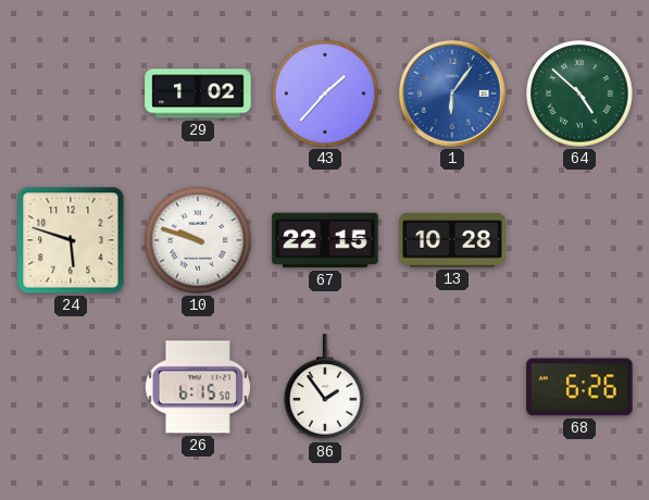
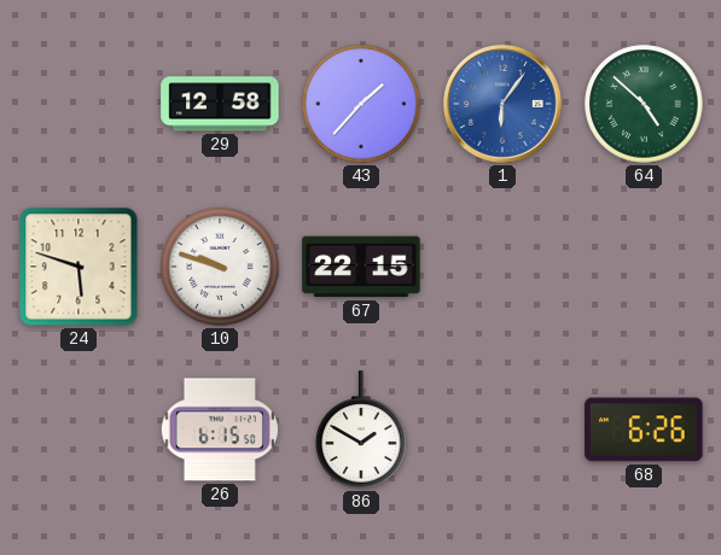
29: 1:02 -> 12:58 (220, 104)
13: 10:28 -> none (452, 240)
86: 1:54 -> 1:50 (361, 430)
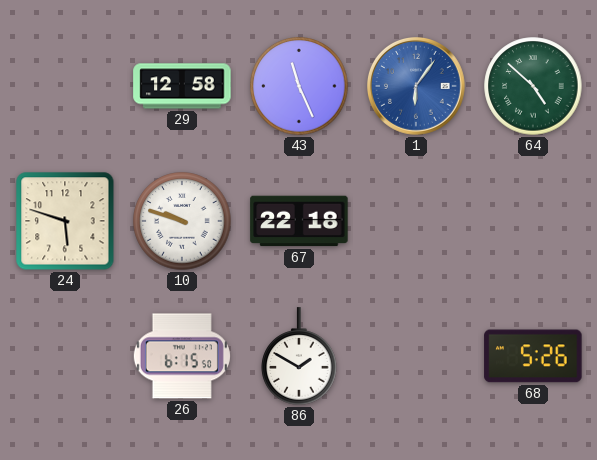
43: 1:37 -> 11:26 (299, 86)
67: 22:15 -> 22:18 (299, 221)
68: 6:26 -> 5:26 (533, 356)
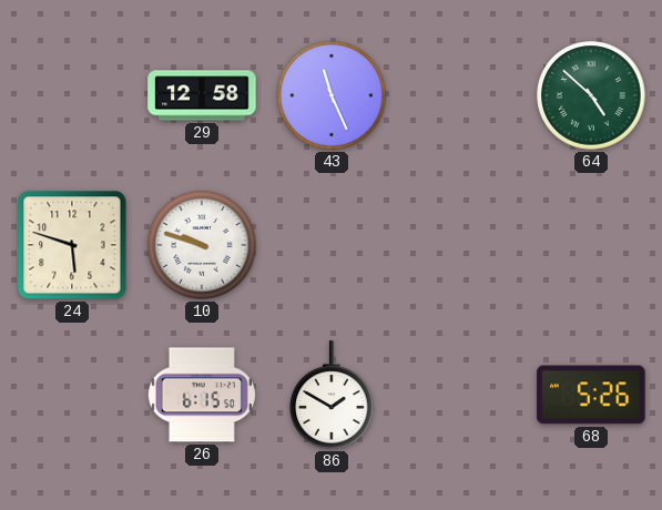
1: 6:06 -> none (417, 87)
67: 22:18 -> none (299, 221)
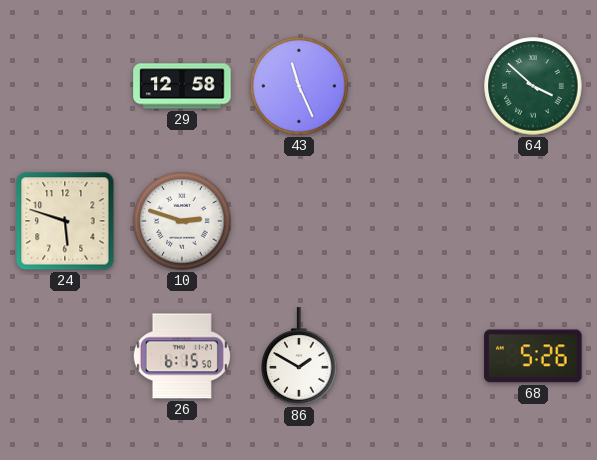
64: 4:52 -> 3:52 (533, 86)
10: 9:48 -> 2:48 (182, 221)
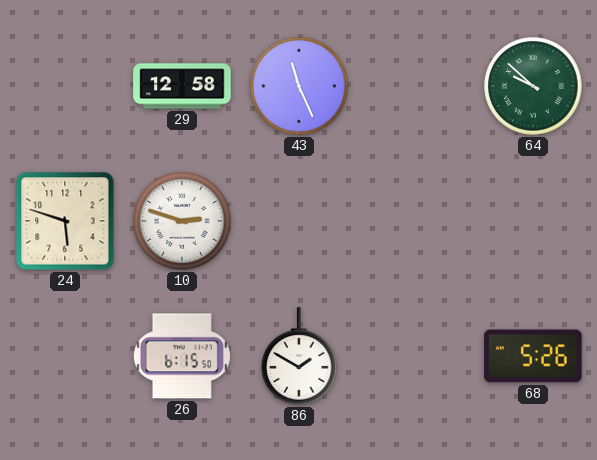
64: 3:52 -> 9:52 (533, 86)
